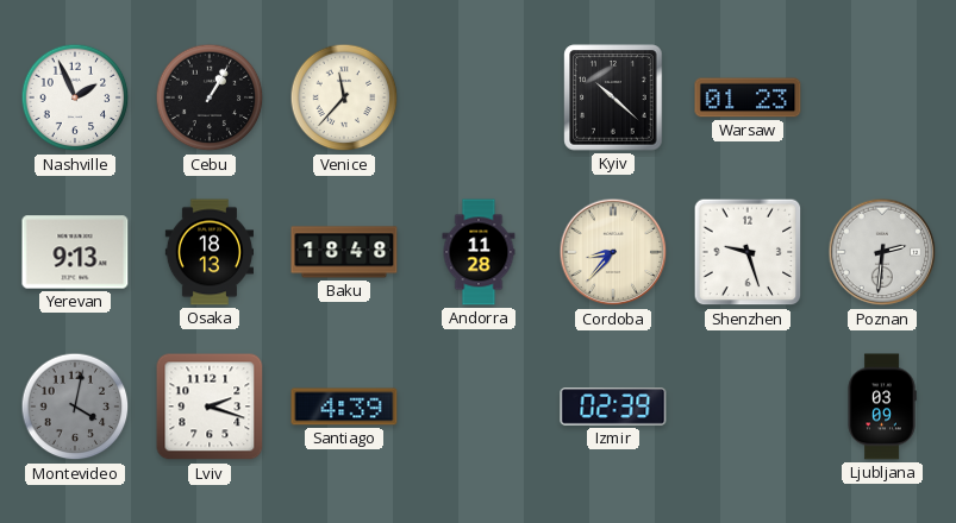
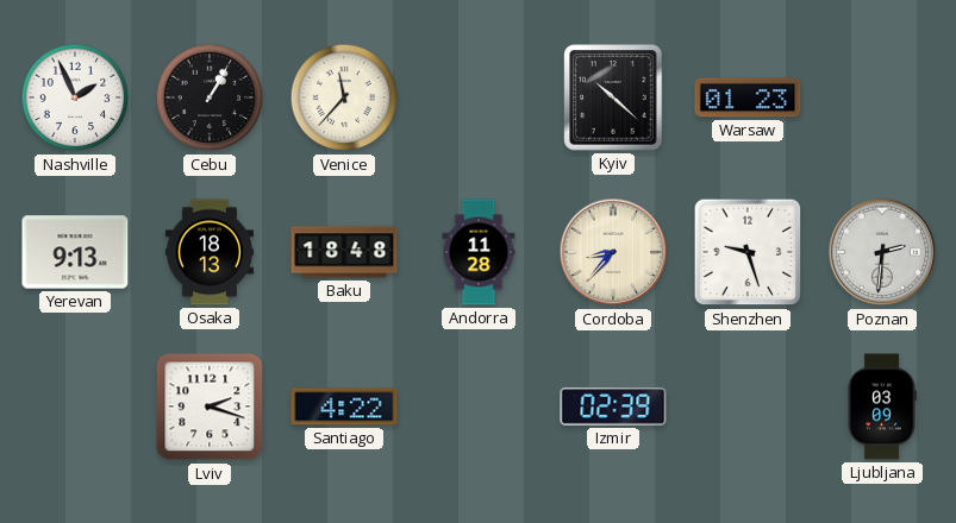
Montevideo: 4:02 -> none (75, 407)
Santiago: 4:39 -> 4:22 (344, 407)
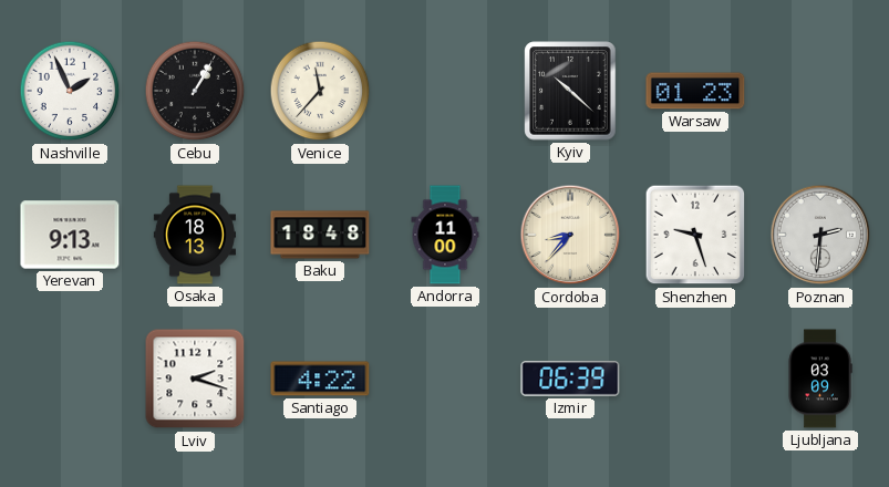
Andorra: 11:28 -> 11:00 (445, 235)
Izmir: 02:39 -> 06:39 (570, 379)
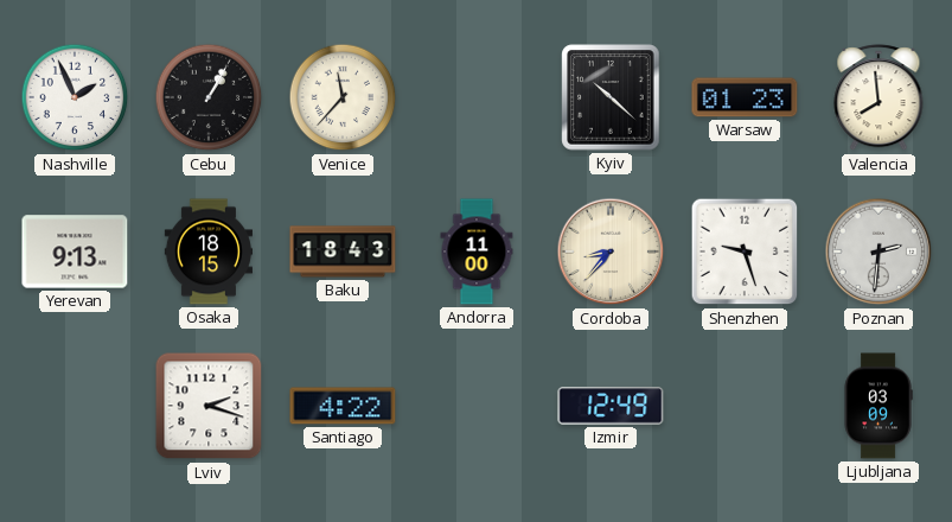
Valencia: none -> 7:59 (878, 98)
Osaka: 18:13 -> 18:15 (207, 252)
Baku: 18:48 -> 18:43 (343, 252)
Izmir: 06:39 -> 12:49 (611, 406)
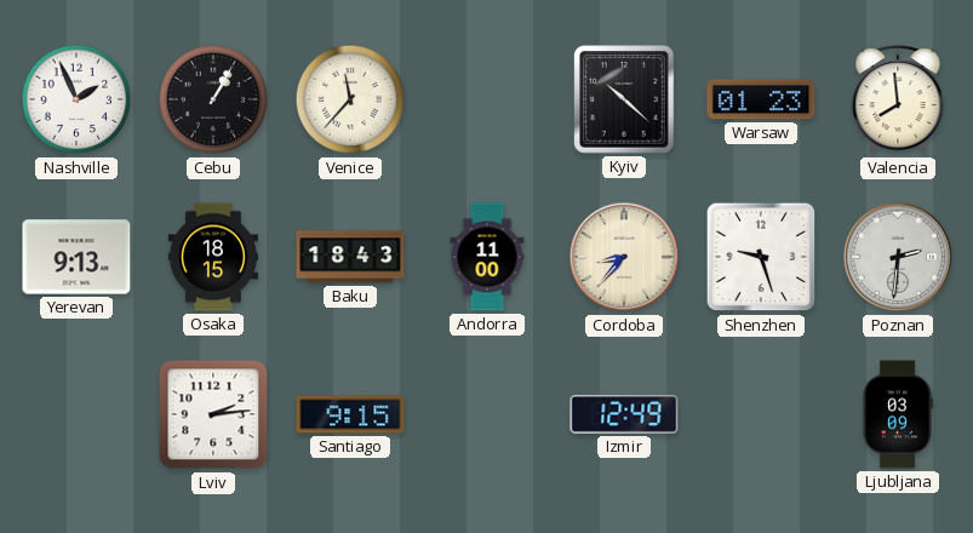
Lviv: 2:18 -> 2:14 (213, 414)
Santiago: 4:22 -> 9:15 (350, 414)
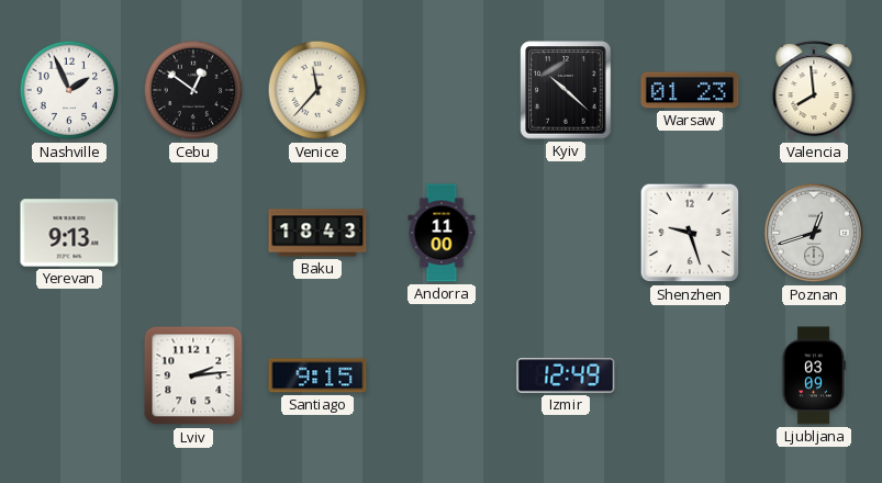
Cebu: 1:05 -> 12:51 (193, 90)
Osaka: 18:15 -> none (212, 257)
Cordoba: 8:37 -> none (624, 257)
Poznan: 2:31 -> 12:42 (814, 233)
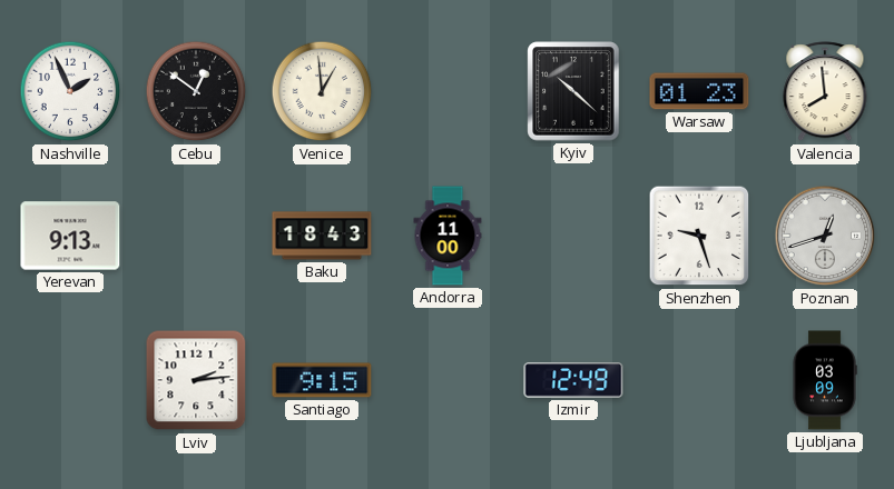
Venice: 11:37 -> 12:59 (322, 91)
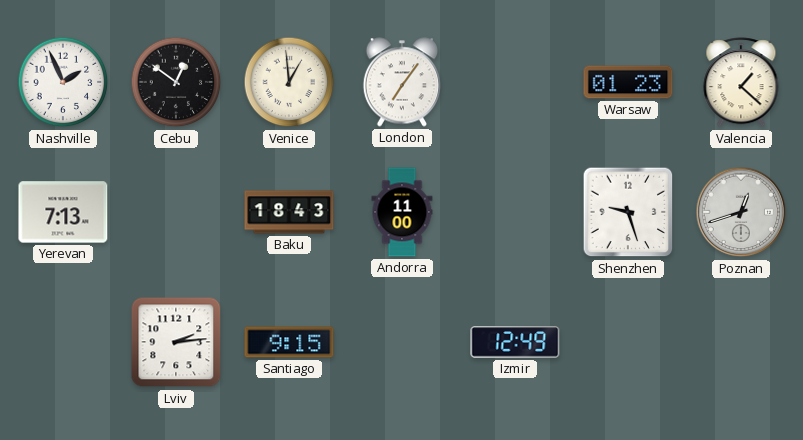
London: none -> 7:06 (401, 82)
Kyiv: 10:22 -> none (573, 91)
Valencia: 7:59 -> 1:22 (741, 83)
Yerevan: 9:13 -> 7:13 (63, 212)
Ljubljana: 03:09 -> none (825, 380)
